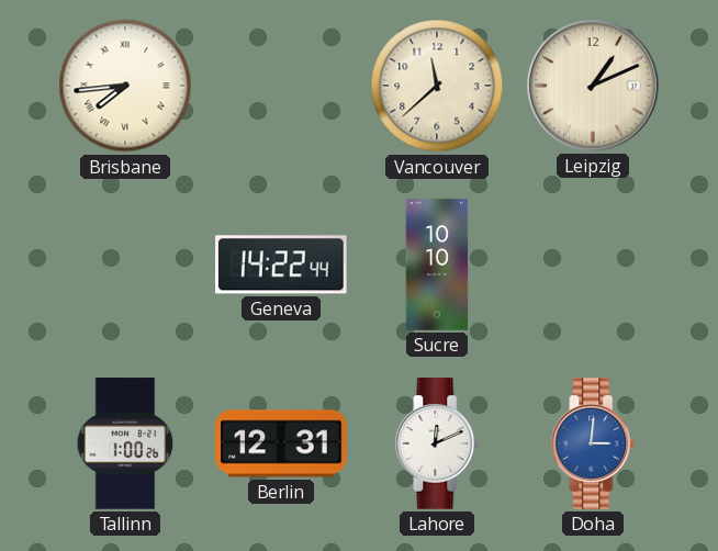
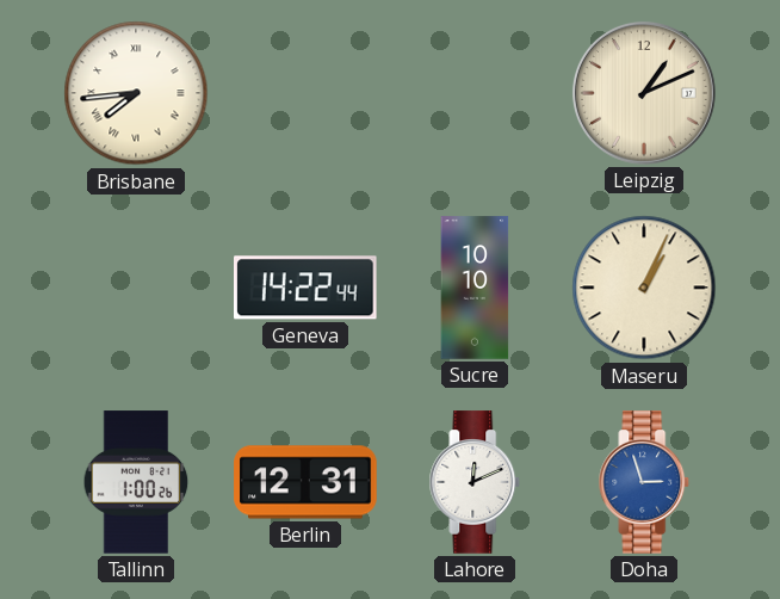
Vancouver: 11:38 -> none (437, 86)
Maseru: none -> 1:04 (644, 288)
Doha: 3:01 -> 2:57 (644, 482)
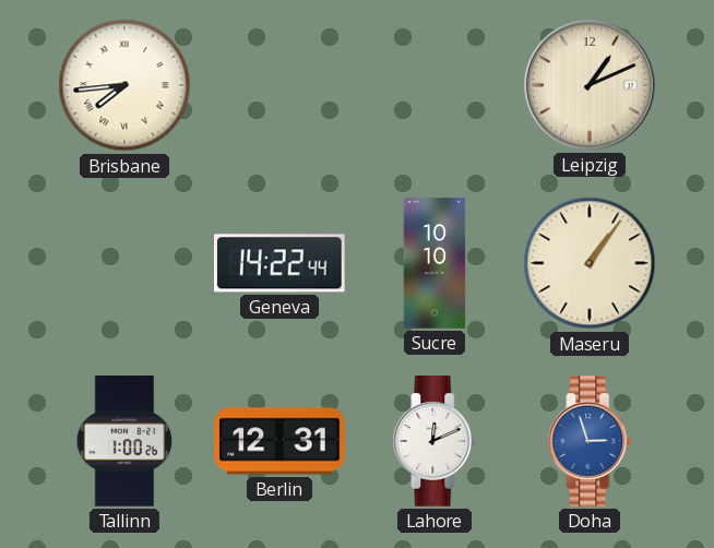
Maseru: 1:04 -> 1:06 (590, 263)
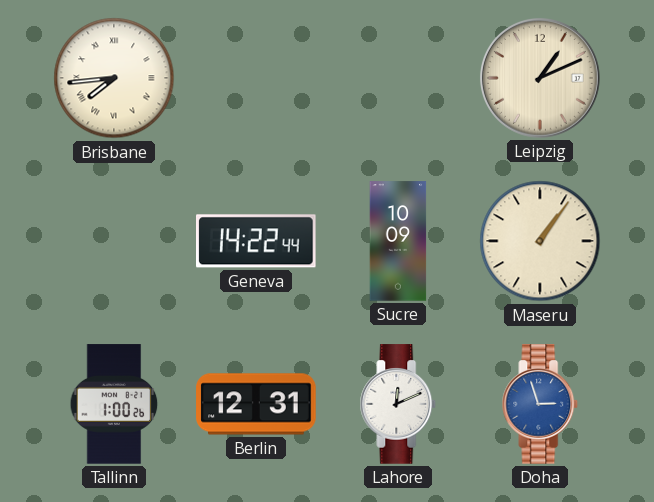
Sucre: 10:10 -> 10:09 (398, 241)
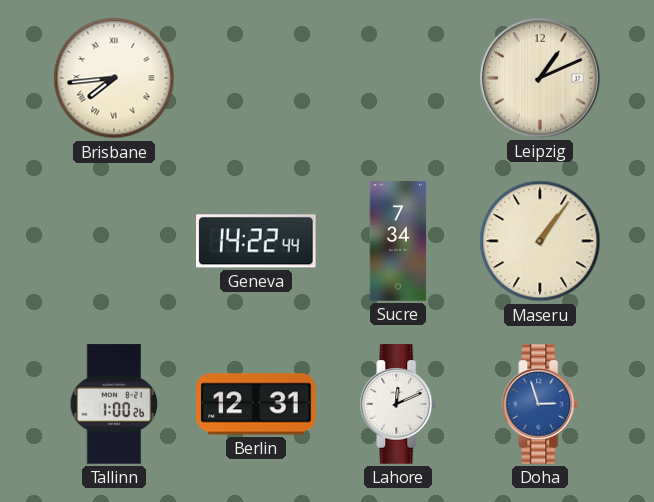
Sucre: 10:09 -> 7:34 (398, 241)
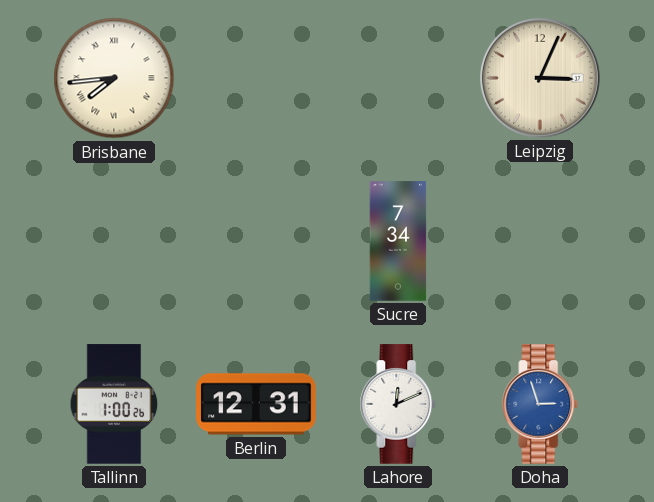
Leipzig: 1:11 -> 3:04 (540, 78)
Geneva: 14:22 -> none (257, 241)
Maseru: 1:06 -> none (540, 241)
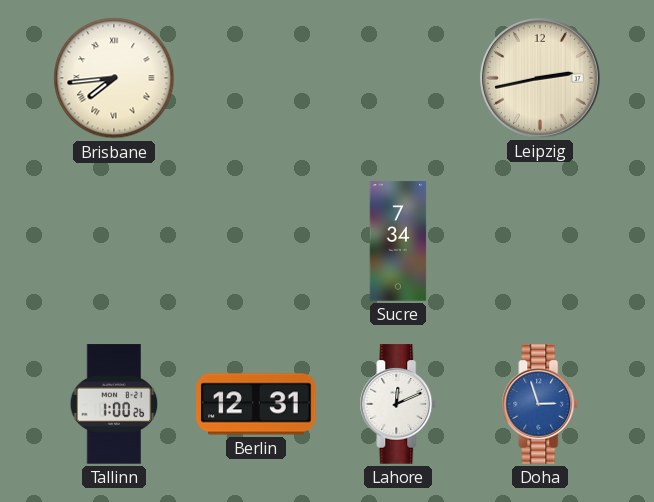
Leipzig: 3:04 -> 2:43 (540, 78)
